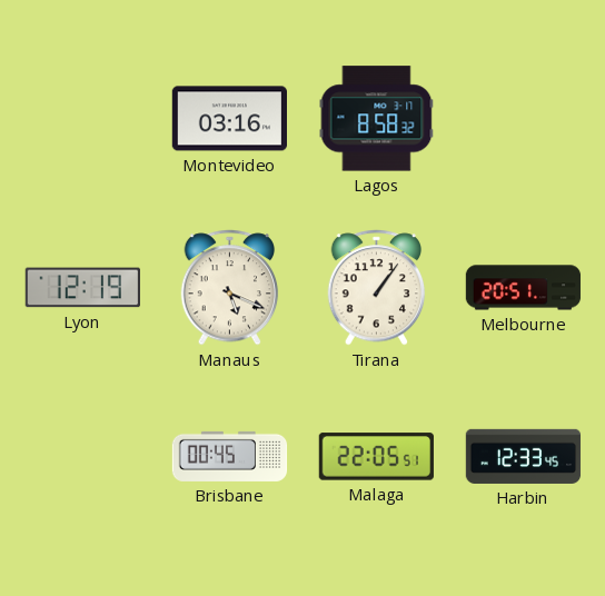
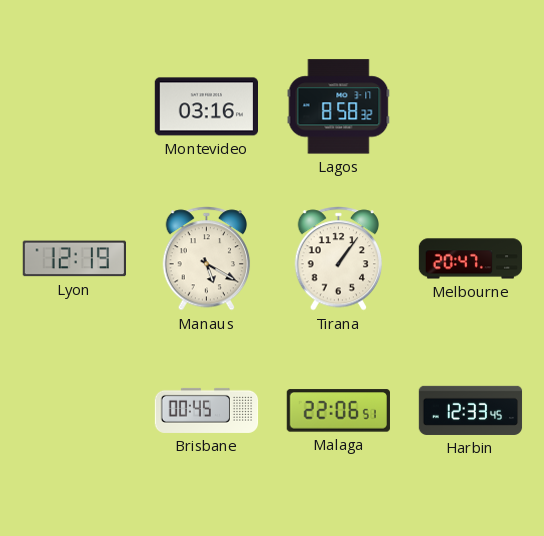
Manaus: 5:19 -> 5:20 (207, 259)
Melbourne: 20:51 -> 20:47 (471, 259)
Malaga: 22:05 -> 22:06 (338, 411)
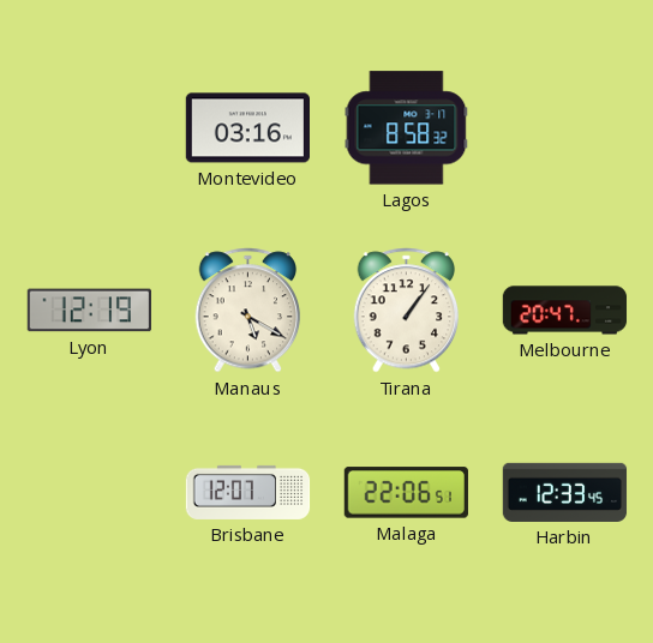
Brisbane: 00:45 -> 12:07 (248, 492)
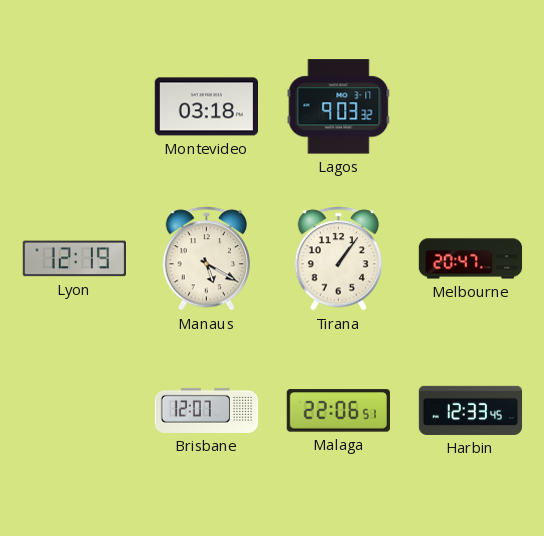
Montevideo: 03:16 -> 03:18 (206, 107)
Lagos: 8:58 -> 9:03 (339, 107)
